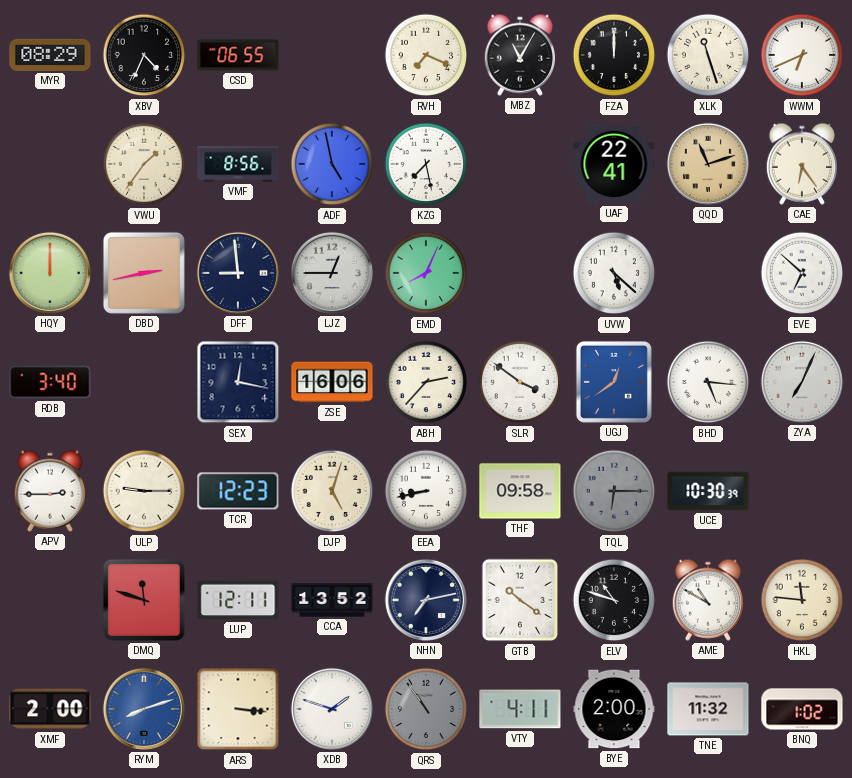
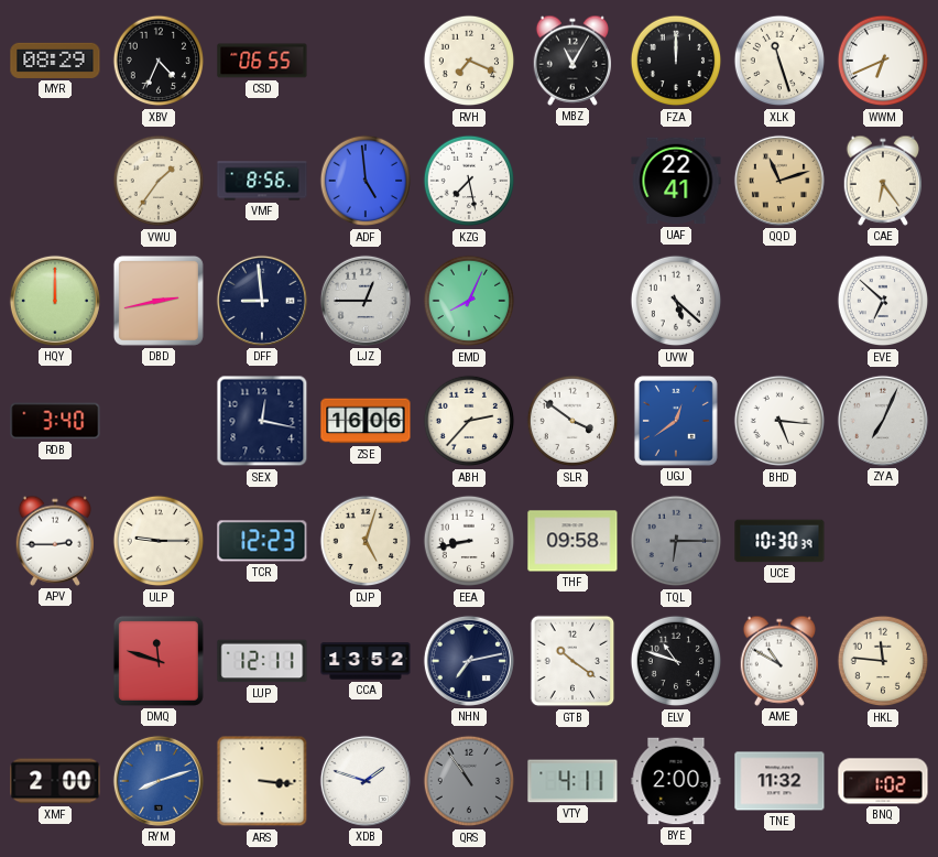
ADF: 4:58 -> 4:59 (366, 181)
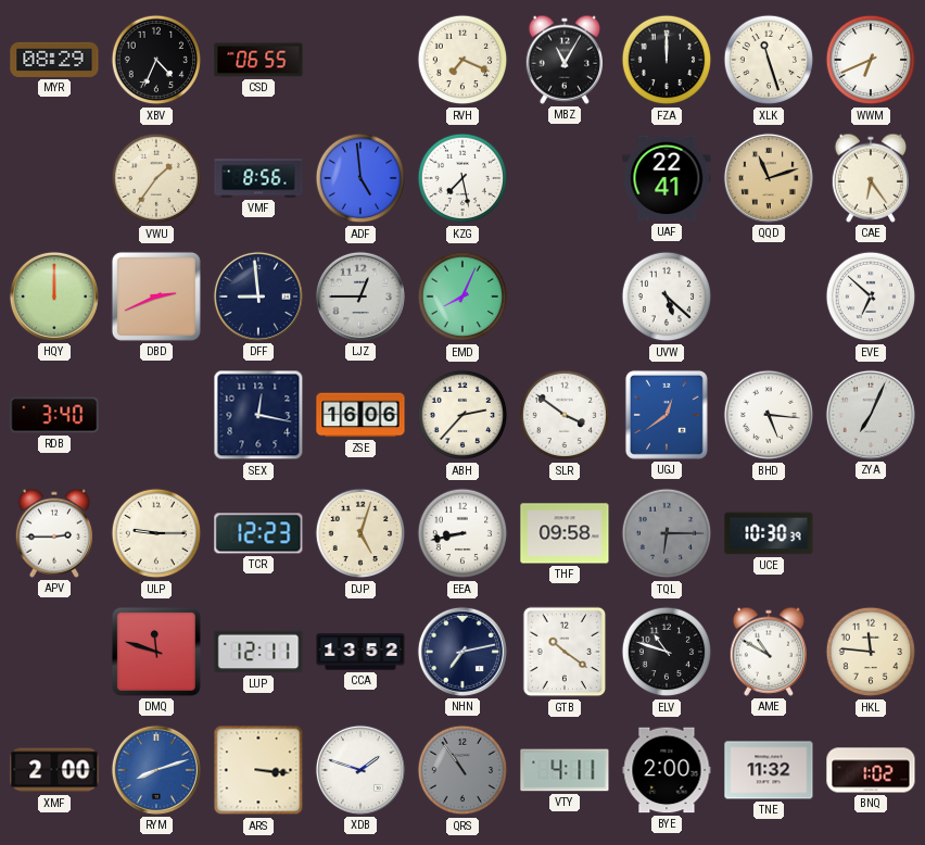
DBD: 2:43 -> 2:41 (156, 297)
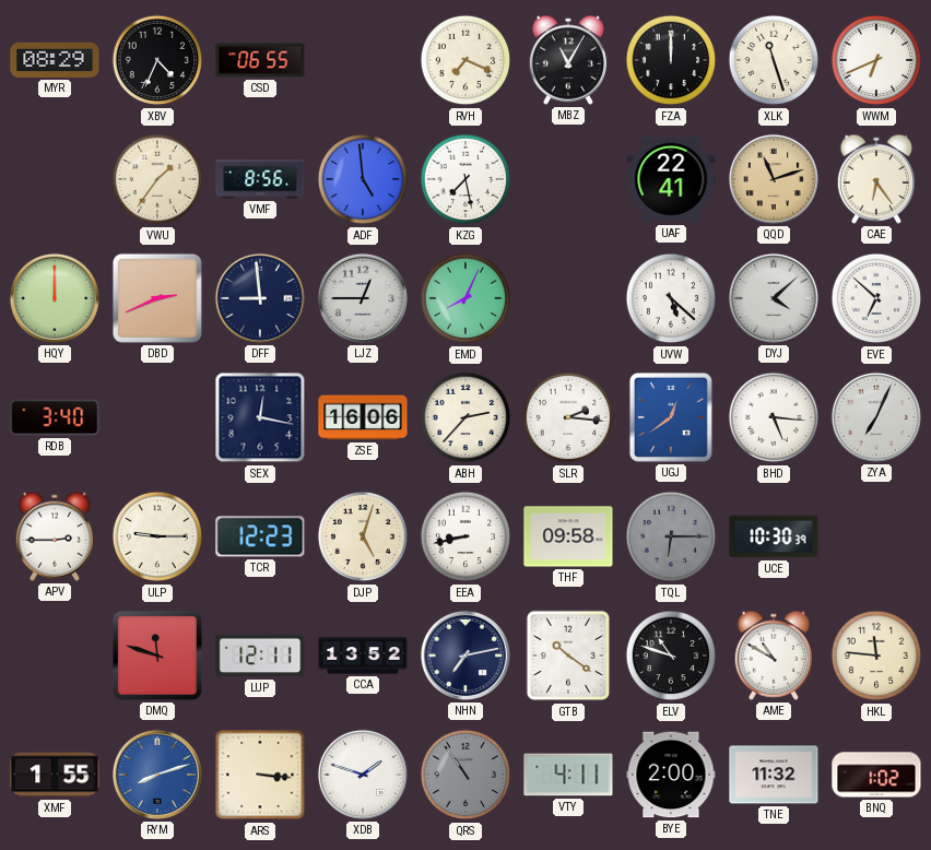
DYJ: none -> 4:08 (774, 298)
SLR: 3:51 -> 2:16 (568, 417)
XMF: 2:00 -> 1:55 (55, 775)
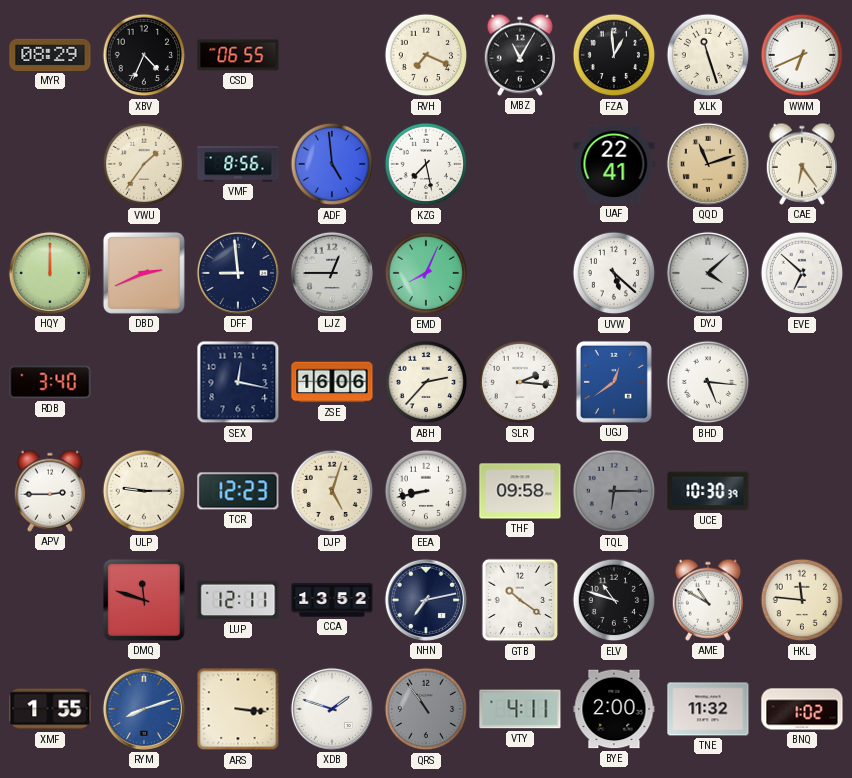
FZA: 12:00 -> 12:59 (614, 55)
ZYA: 7:04 -> none (876, 417)
